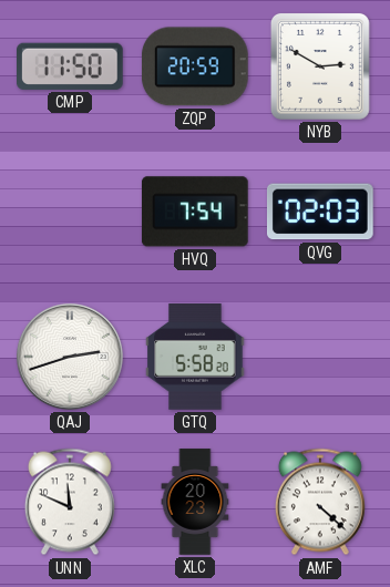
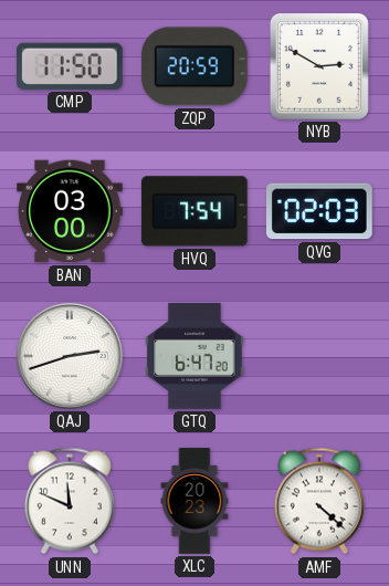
BAN: none -> 03:00 (70, 211)
GTQ: 5:58 -> 6:47 (195, 356)
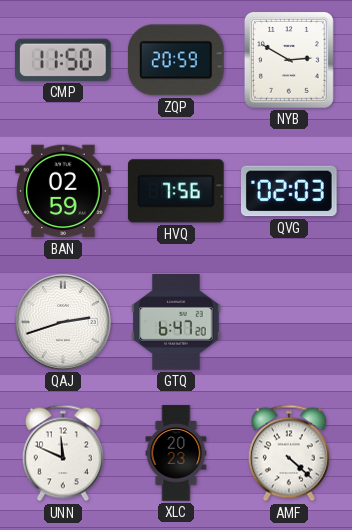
BAN: 03:00 -> 02:59 (63, 191)
HVQ: 7:54 -> 7:56 (176, 191)
